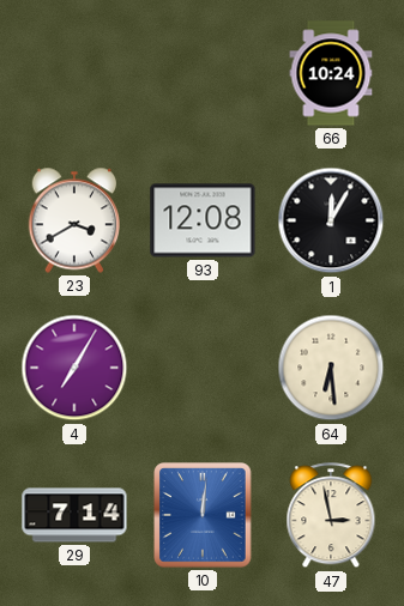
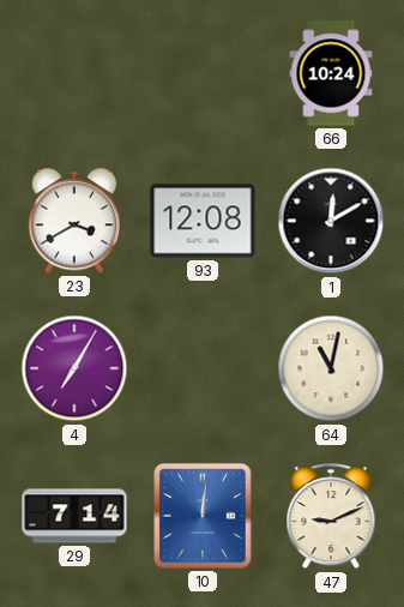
1: 12:05 -> 12:10 (331, 221)
64: 6:29 -> 11:02 (331, 368)
47: 2:58 -> 9:11 (331, 517)
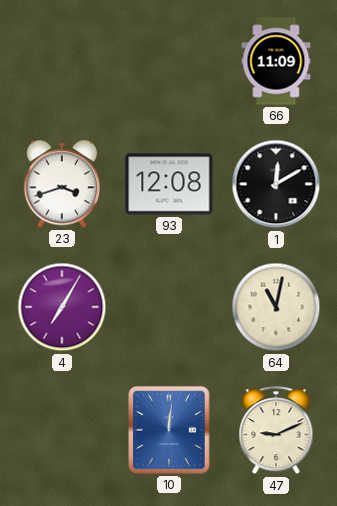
66: 10:24 -> 11:09 (276, 61)
23: 3:40 -> 3:42 (62, 184)
29: 7:14 -> none (74, 516)
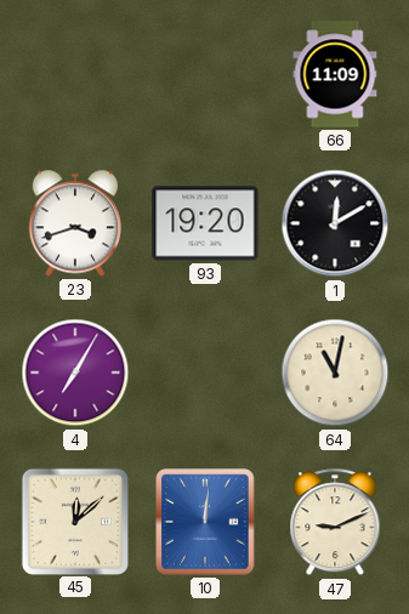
93: 12:08 -> 19:20 (205, 223)
45: none -> 12:08 (74, 521)
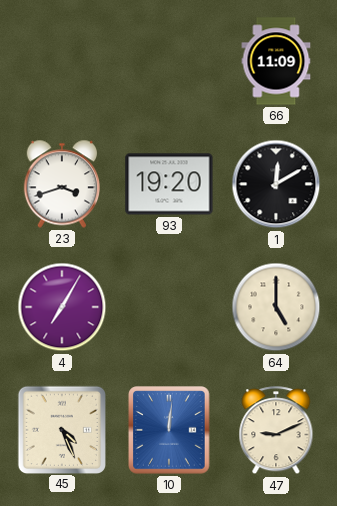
64: 11:02 -> 5:00 (276, 307)
45: 12:08 -> 4:26 (61, 429)
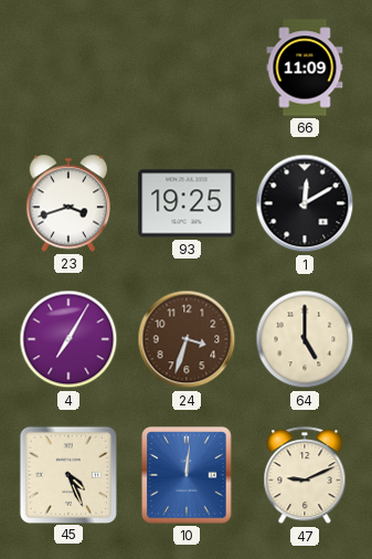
93: 19:20 -> 19:25 (187, 203)
24: none -> 3:33 (187, 339)
